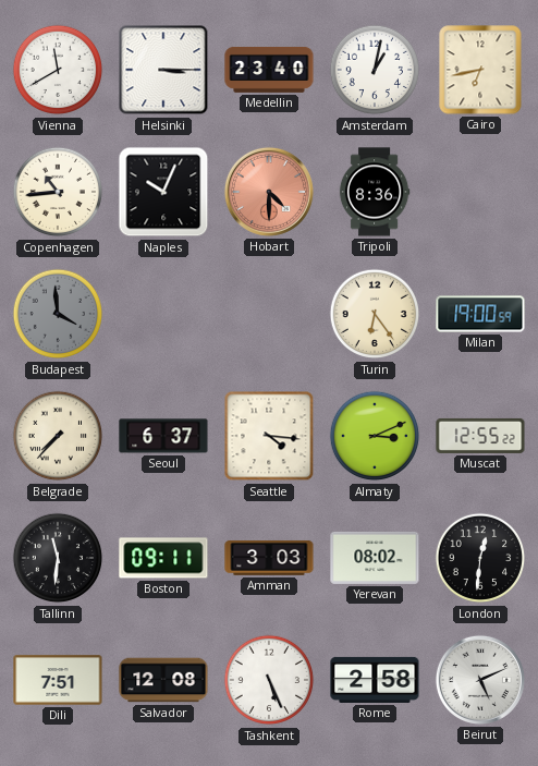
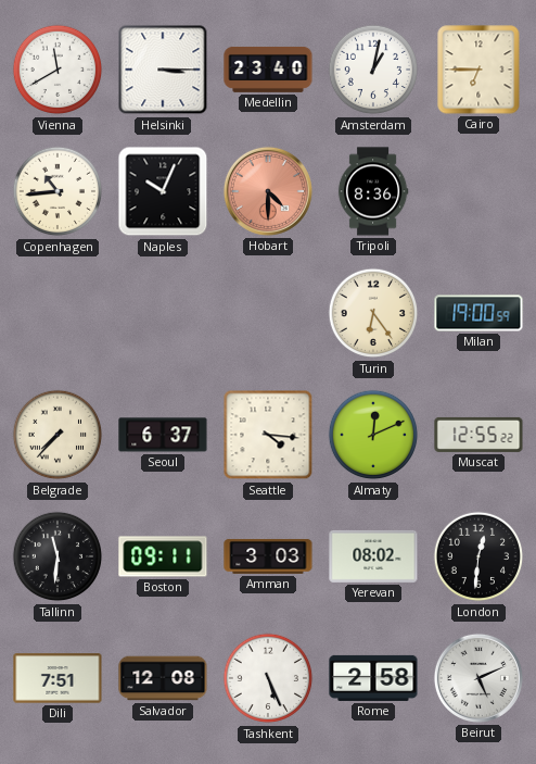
Cairo: 6:43 -> 6:45 (478, 70)
Budapest: 3:59 -> none (58, 314)
Almaty: 3:11 -> 12:11 (373, 435)
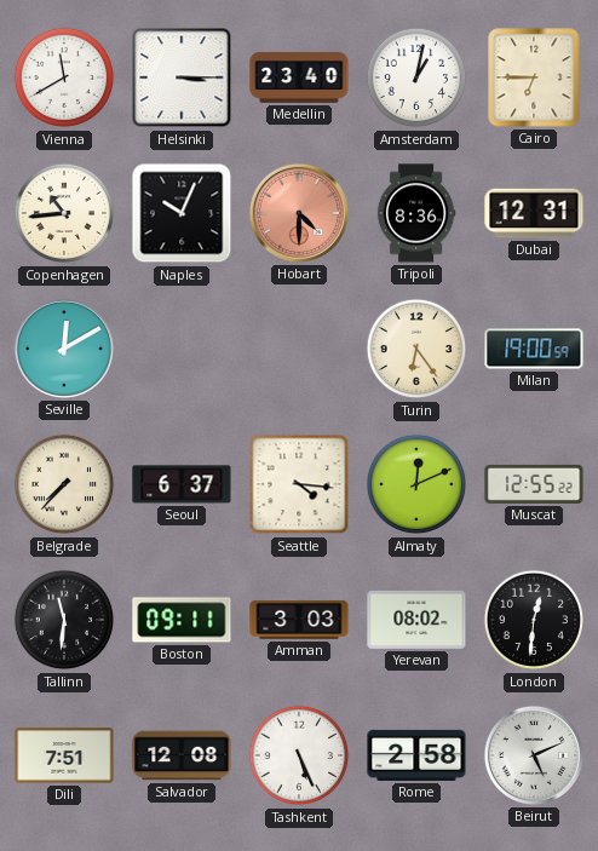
Dubai: none -> 12:31 (534, 213)
Seville: none -> 12:10 (64, 349)
